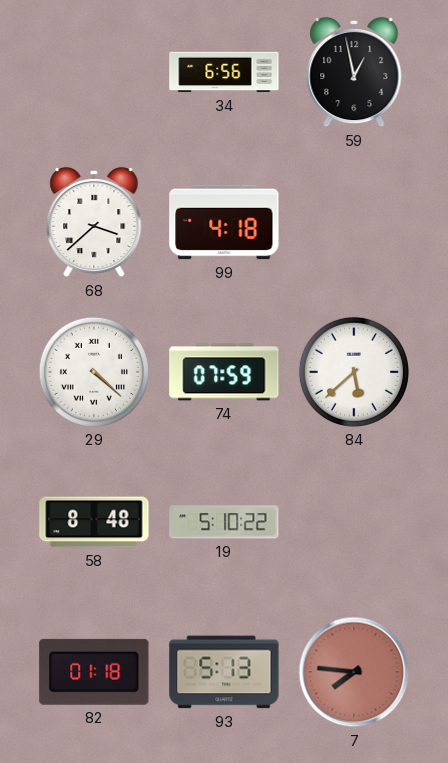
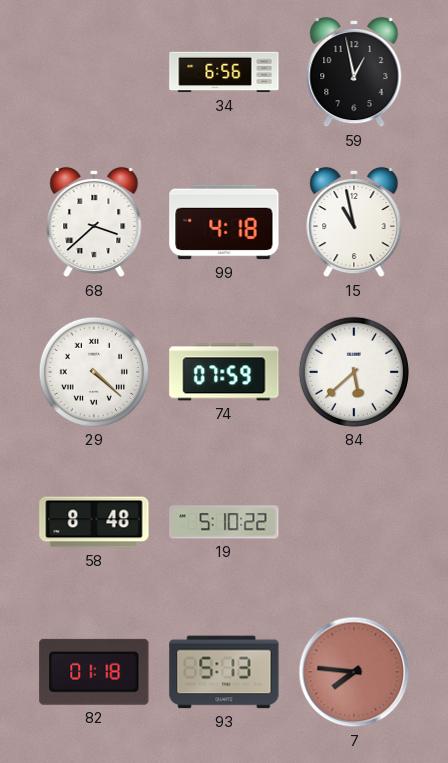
15: none -> 10:58 (354, 222)
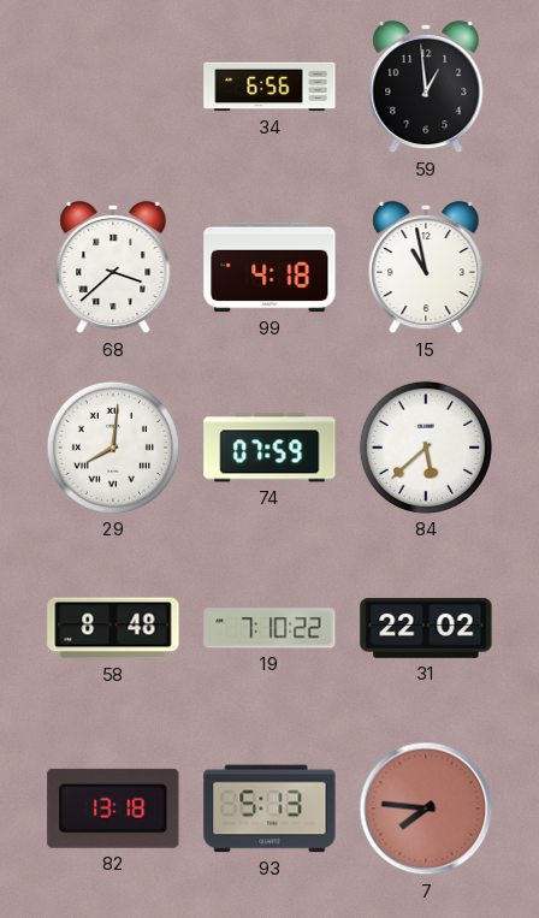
59: 12:58 -> 12:59 (426, 87)
29: 4:22 -> 8:01 (113, 448)
19: 5:10 -> 7:10 (269, 628)
31: none -> 22:02 (426, 628)
82: 01:18 -> 13:18 (113, 809)
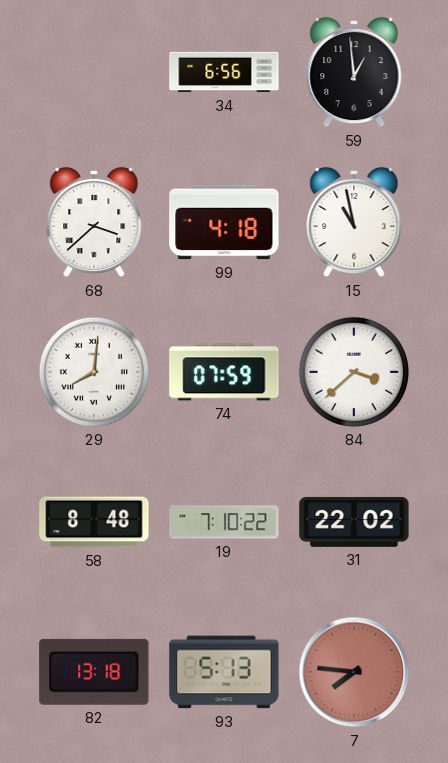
84: 5:38 -> 3:38 (354, 372)
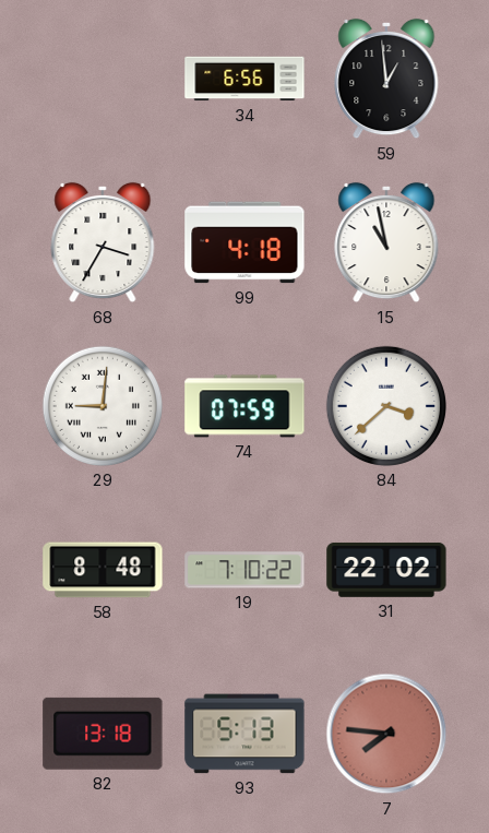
68: 3:38 -> 3:35 (103, 242)
29: 8:01 -> 9:01 (103, 406)
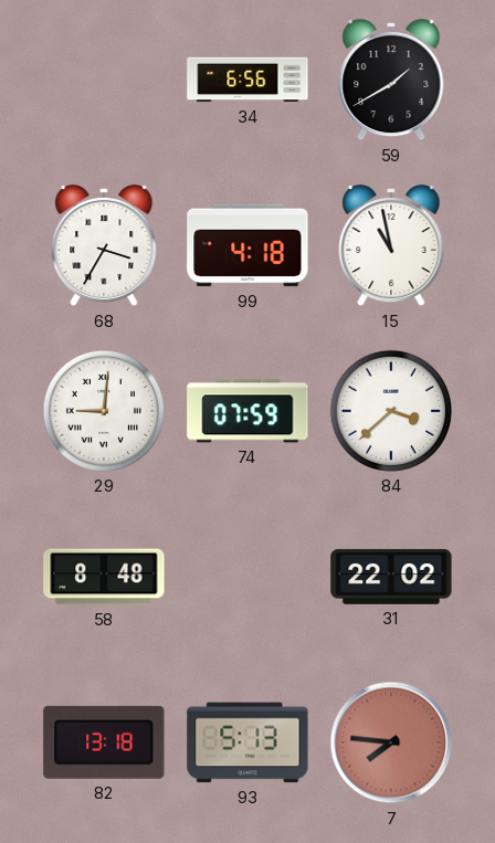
59: 12:59 -> 1:40 (391, 80)
19: 7:10 -> none (244, 570)
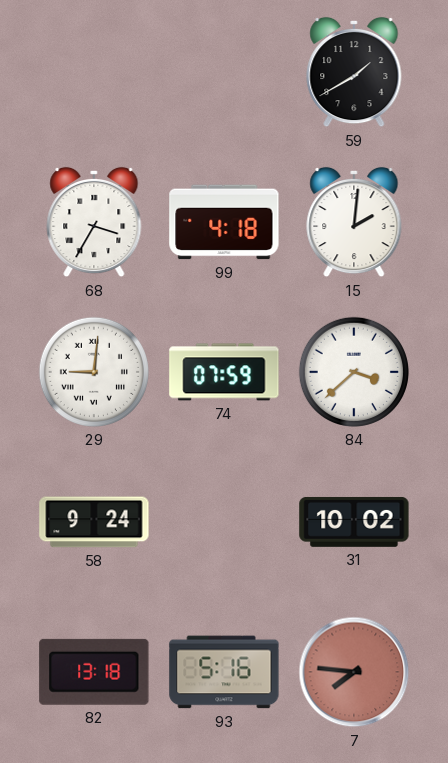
34: 6:56 -> none (247, 80)
15: 10:58 -> 2:01 (354, 222)
58: 8:48 -> 9:24 (94, 522)
31: 22:02 -> 10:02 (354, 522)
93: 5:13 -> 5:16 (224, 672)
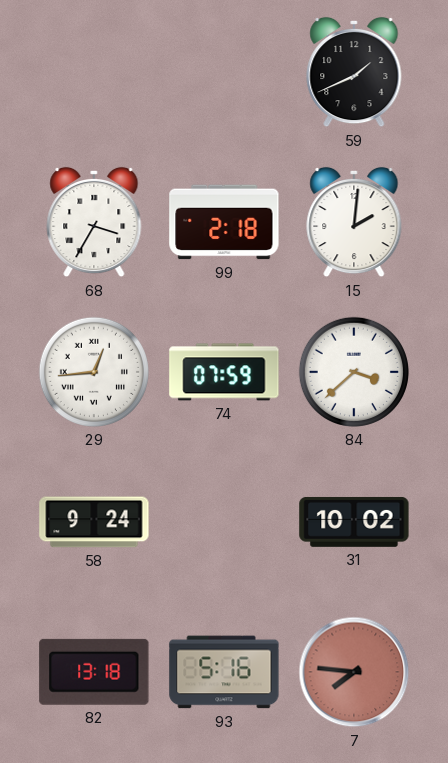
59: 1:40 -> 1:41 (354, 72)
99: 4:18 -> 2:18 (224, 222)
29: 9:01 -> 12:44 (94, 372)
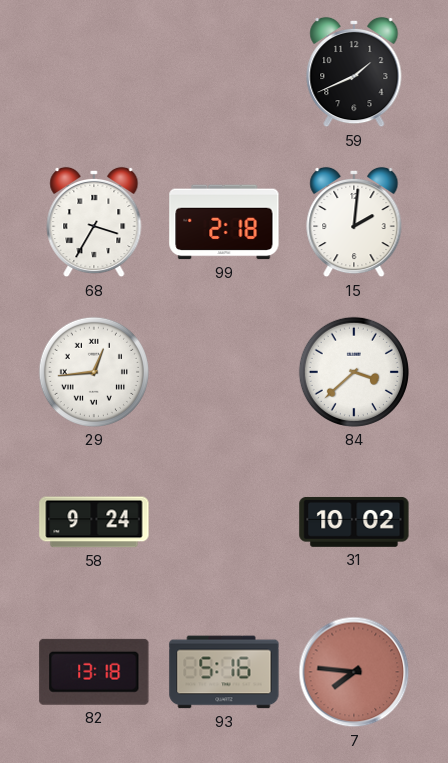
74: 07:59 -> none (224, 372)
